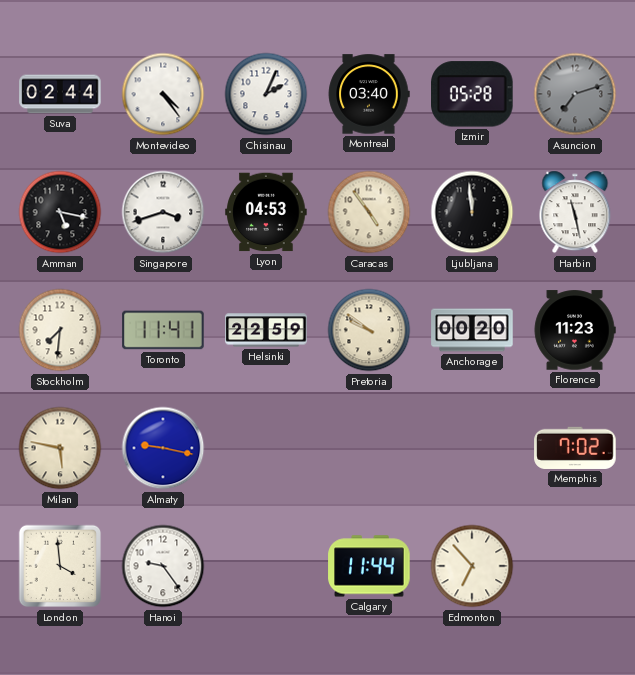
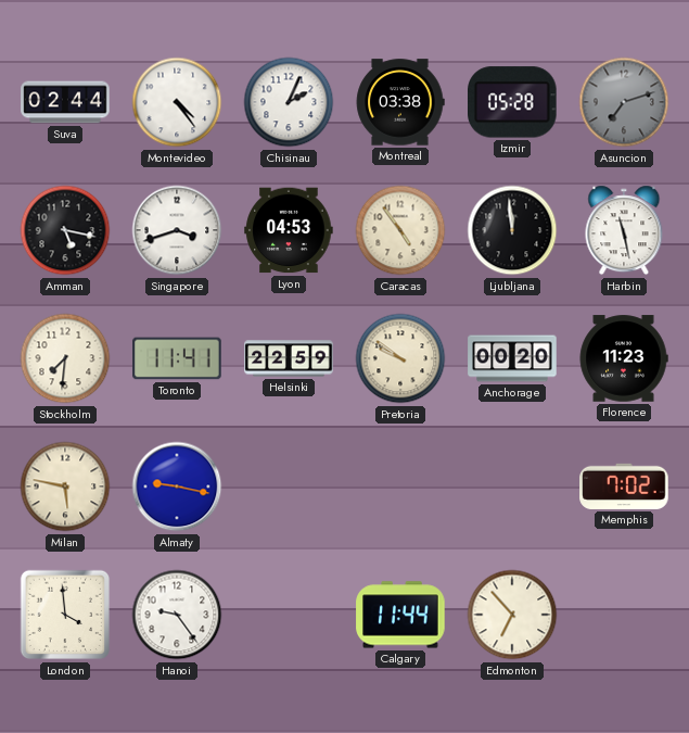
Montreal: 03:40 -> 03:38 (400, 102)
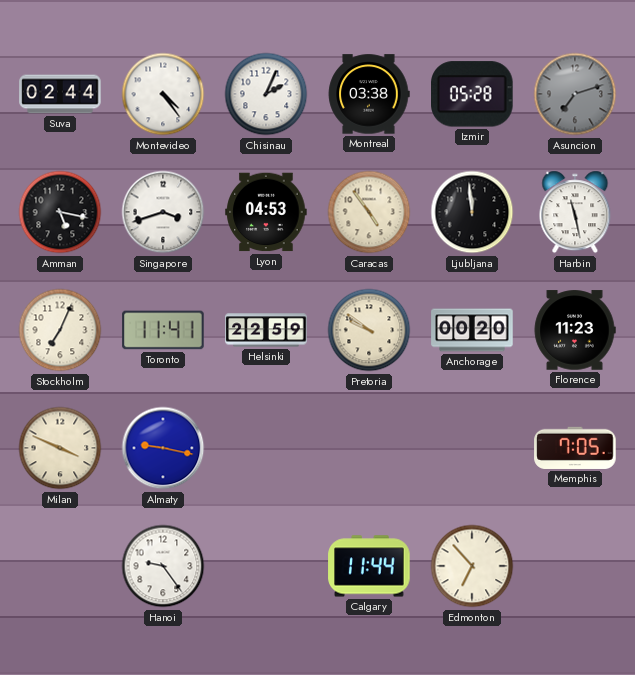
Stockholm: 7:31 -> 7:04 (60, 330)
Milan: 5:47 -> 3:49 (60, 448)
Memphis: 7:02 -> 7:05 (575, 448)
London: 3:59 -> none (65, 615)
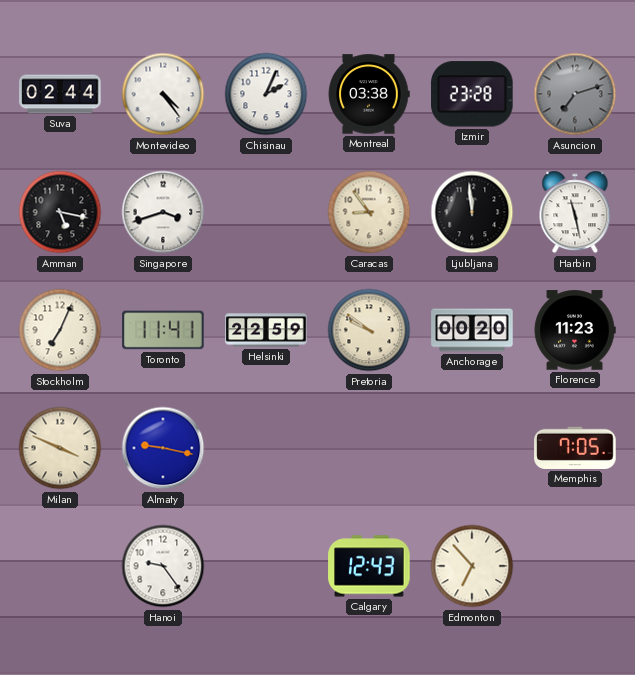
Izmir: 05:28 -> 23:28 (473, 94)
Lyon: 04:53 -> none (266, 212)
Caracas: 4:54 -> 8:54 (369, 212)
Calgary: 11:44 -> 12:43 (369, 566)
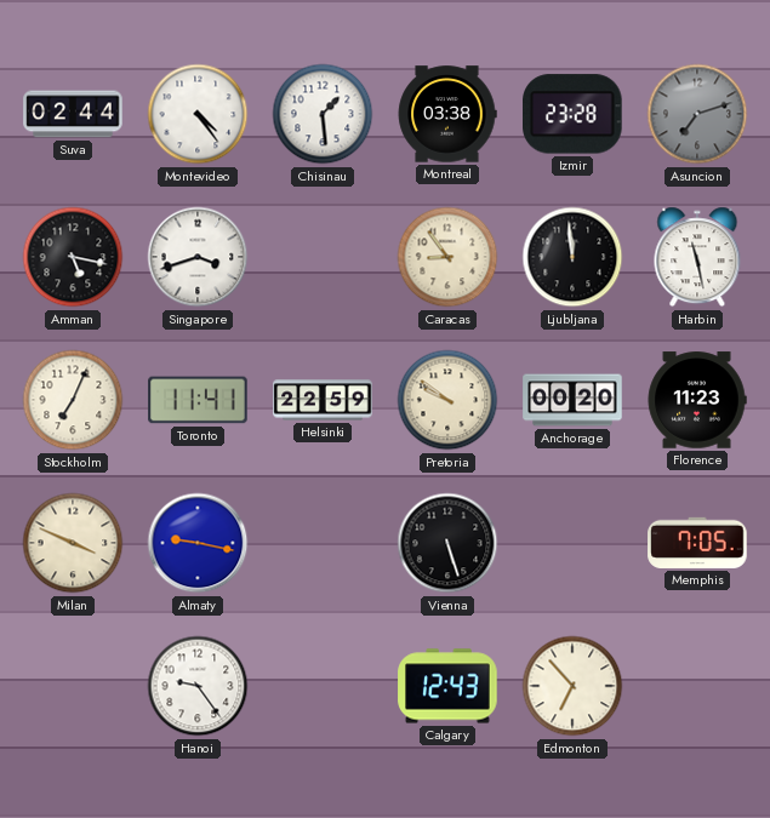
Chisinau: 2:04 -> 1:29 (323, 114)
Vienna: none -> 5:27 (447, 543)
